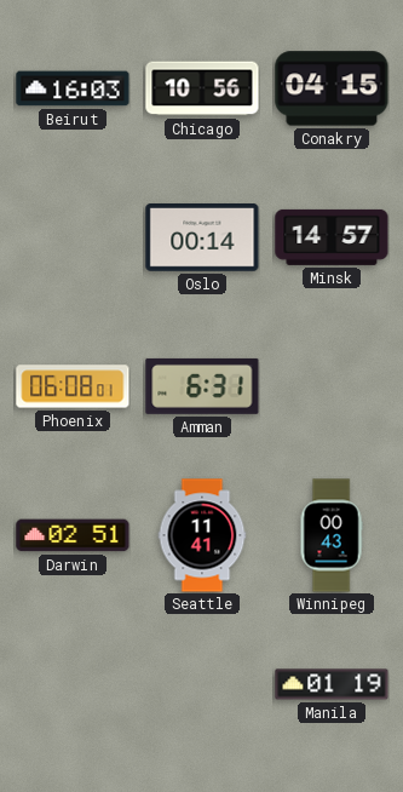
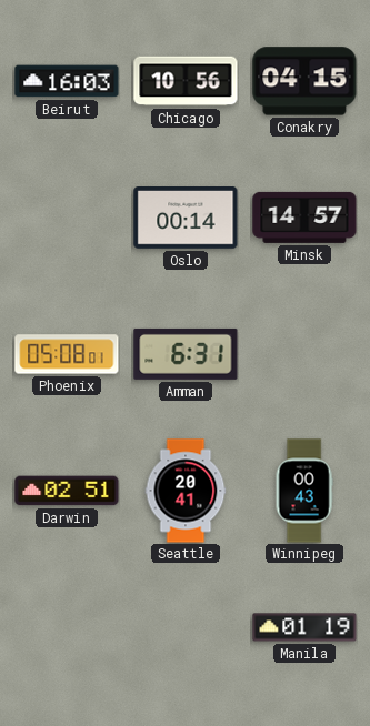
Phoenix: 06:08 -> 05:08 (67, 354)
Seattle: 11:41 -> 20:41 (186, 491)
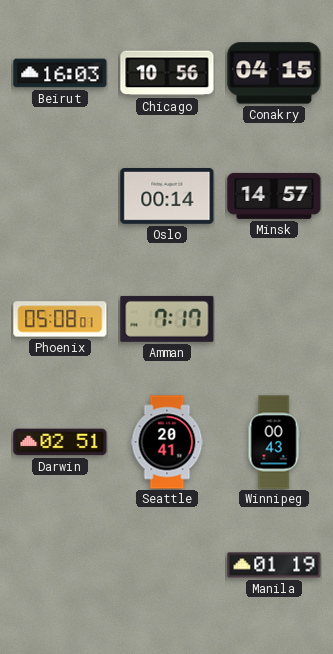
Amman: 6:31 -> 7:17 (167, 319)
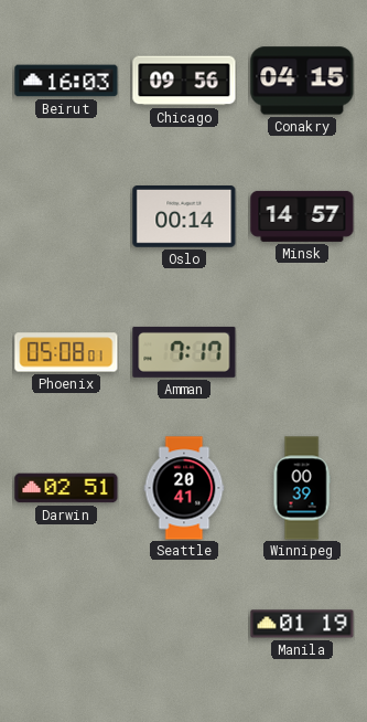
Chicago: 10:56 -> 09:56 (184, 81)
Winnipeg: 00:43 -> 00:39 (302, 488)
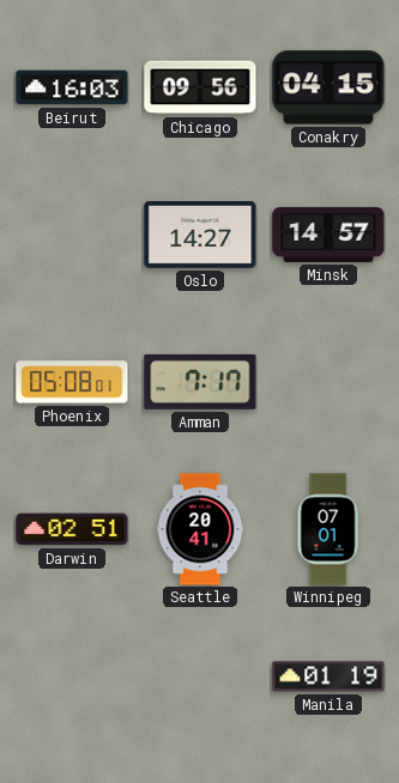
Oslo: 00:14 -> 14:27 (200, 236)
Winnipeg: 00:39 -> 07:01 (328, 529)
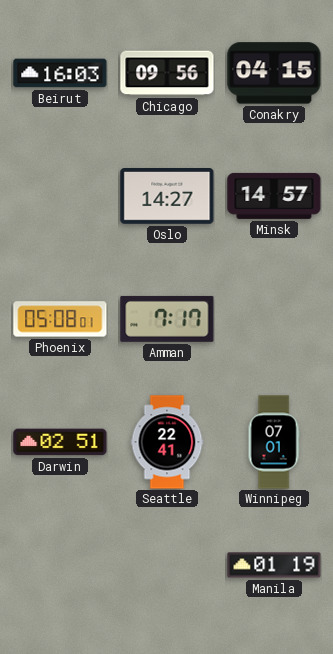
Seattle: 20:41 -> 22:41 (167, 442)
